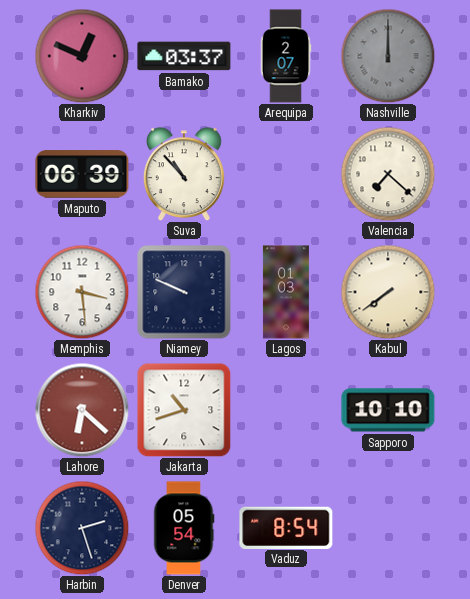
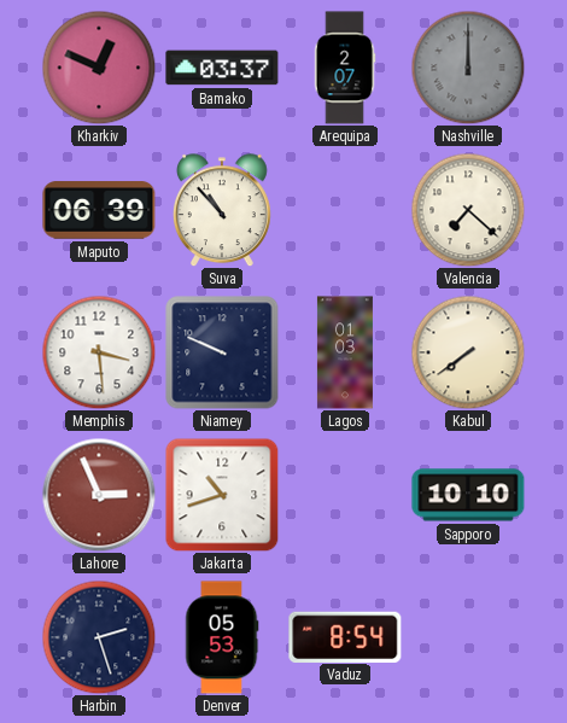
Lahore: 6:22 -> 2:56 (99, 495)
Denver: 05:54 -> 05:53 (222, 637)
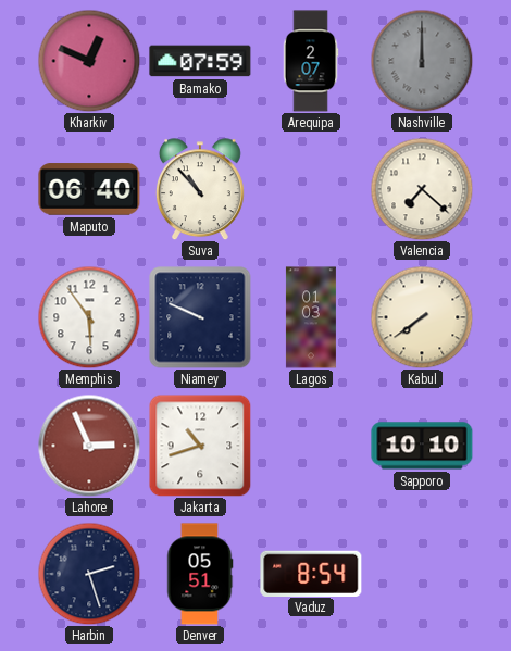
Bamako: 03:37 -> 07:59 (200, 61)
Maputo: 06:39 -> 06:40 (89, 189)
Memphis: 3:29 -> 5:54 (89, 317)
Denver: 05:53 -> 05:51 (200, 574)
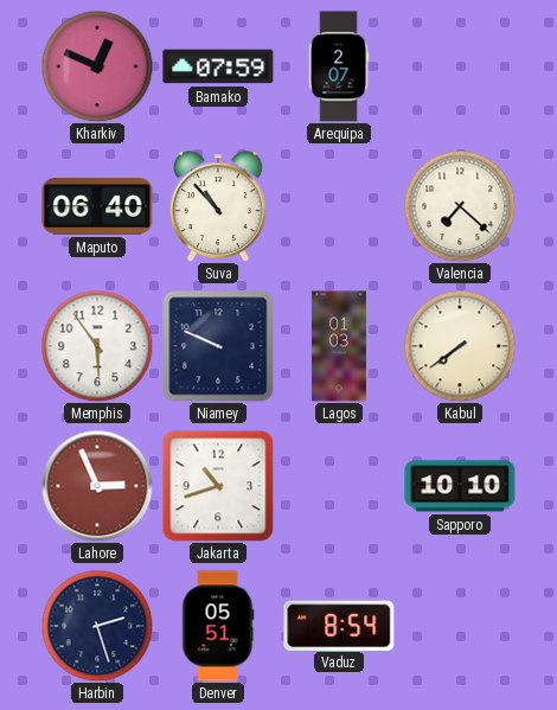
Nashville: 12:00 -> none (422, 61)
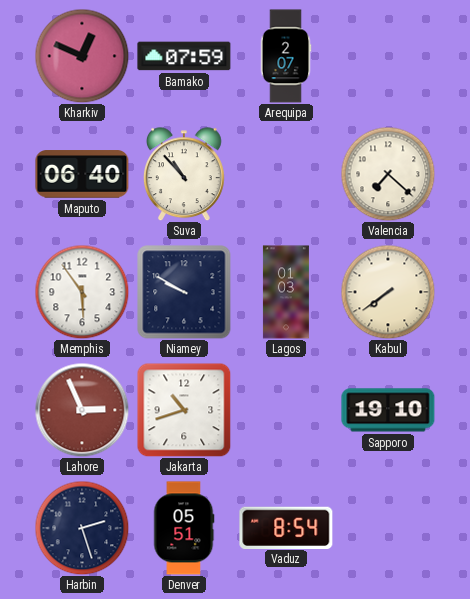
Niamey: 9:49 -> 9:50 (184, 292)
Sapporo: 10:10 -> 19:10 (388, 410)
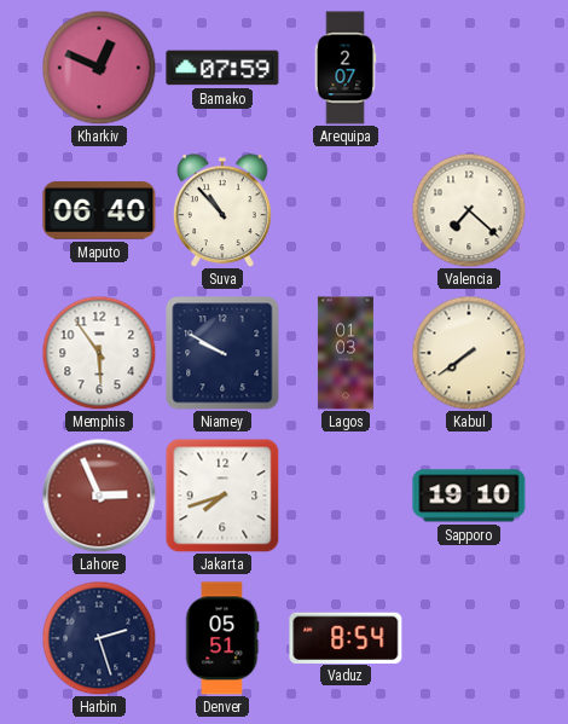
Jakarta: 10:42 -> 7:42 (222, 496)
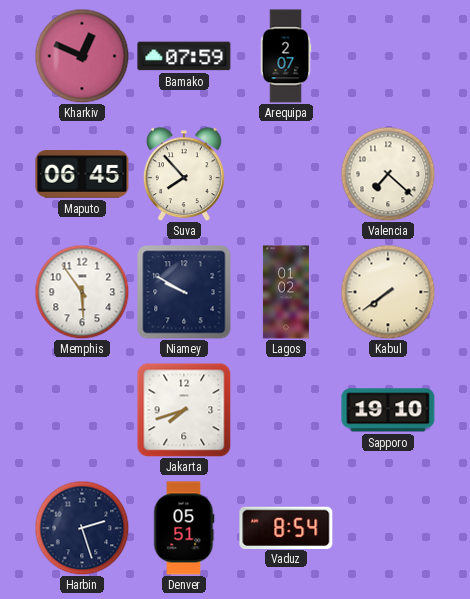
Maputo: 06:40 -> 06:45 (82, 174)
Suva: 10:53 -> 7:53 (184, 174)
Lagos: 01:03 -> 01:02 (286, 292)
Lahore: 2:56 -> none (99, 496)
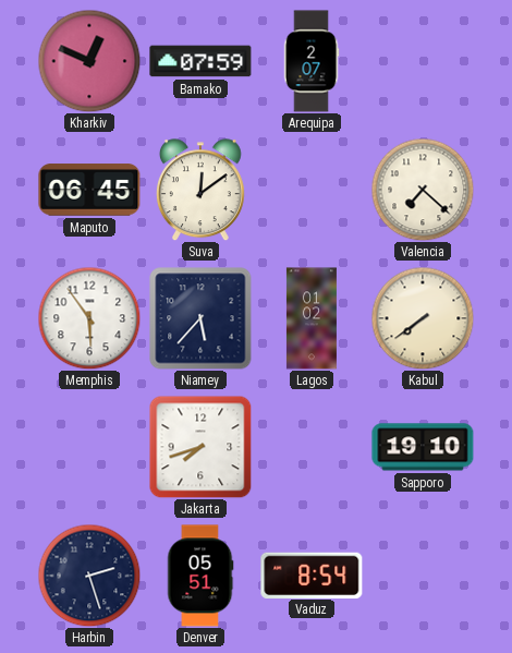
Suva: 7:53 -> 12:09 (200, 190)
Niamey: 9:50 -> 5:37 (200, 318)
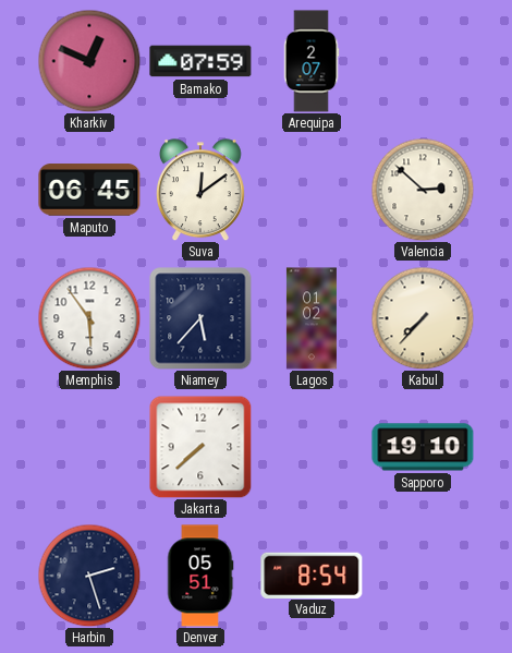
Valencia: 7:22 -> 2:52 (423, 190)
Kabul: 7:39 -> 7:37 (423, 318)
Jakarta: 7:42 -> 7:38 (200, 447)
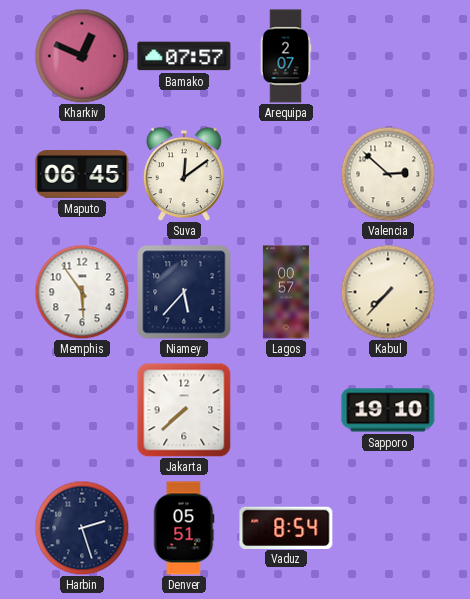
Bamako: 07:59 -> 07:57 (184, 56)
Lagos: 01:02 -> 00:57 (286, 292)
